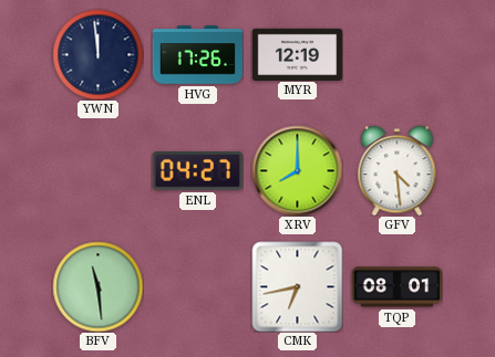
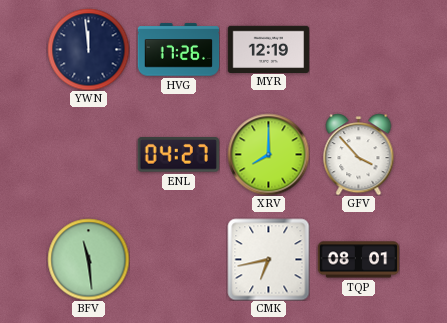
GFV: 4:29 -> 3:53 (359, 154)
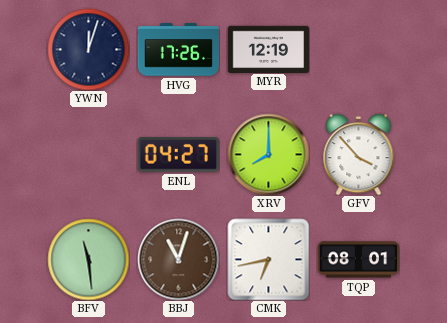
YWN: 11:59 -> 12:03 (88, 49)
BBJ: none -> 11:03 (178, 259)
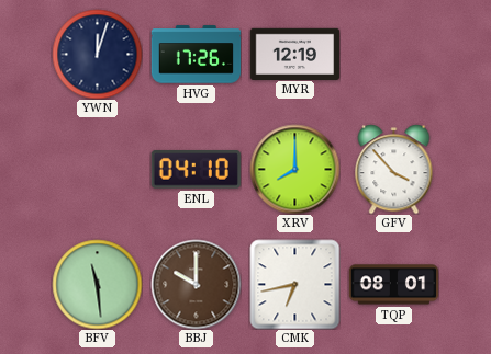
ENL: 04:27 -> 04:10 (196, 170)
BBJ: 11:03 -> 10:00 (196, 284)
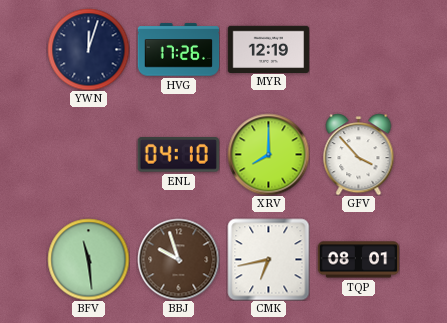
BBJ: 10:00 -> 9:57 (178, 259)
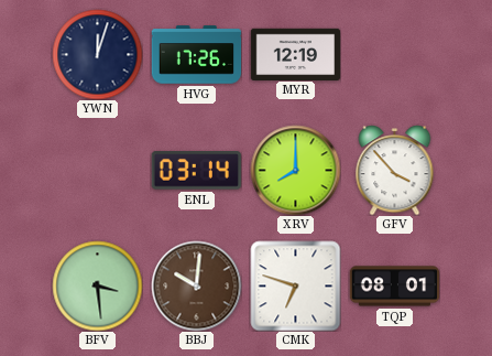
ENL: 04:10 -> 03:14 (196, 171)
BFV: 11:29 -> 3:29 (97, 285)
BBJ: 9:57 -> 10:01 (196, 285)
CMK: 6:43 -> 6:48 (295, 285)
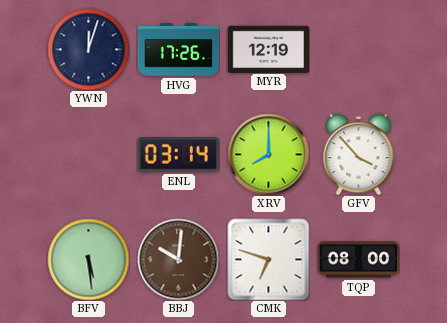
BFV: 3:29 -> 5:29 (88, 259)
TQP: 08:01 -> 08:00 (358, 260)
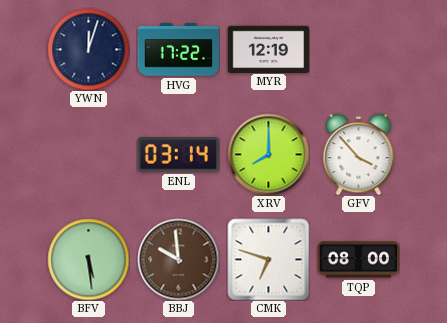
HVG: 17:26 -> 17:22 (178, 50)
BBJ: 10:01 -> 9:59 (178, 259)
